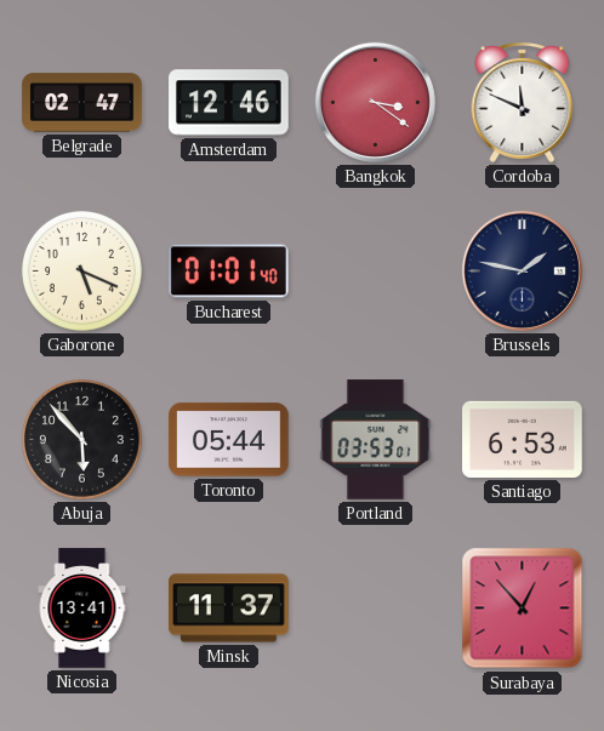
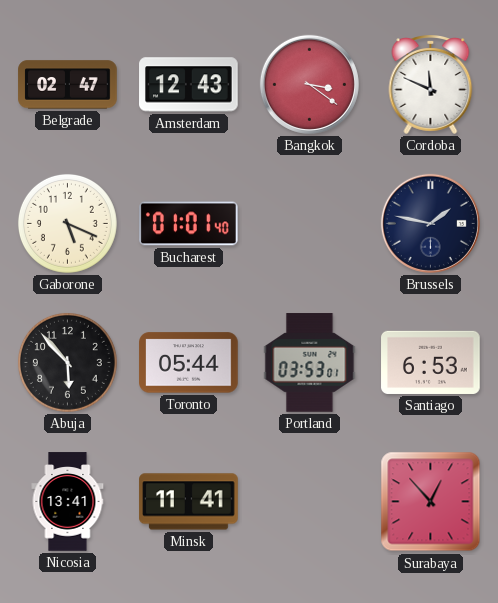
Amsterdam: 12:46 -> 12:43 (189, 85)
Minsk: 11:37 -> 11:41 (189, 502)
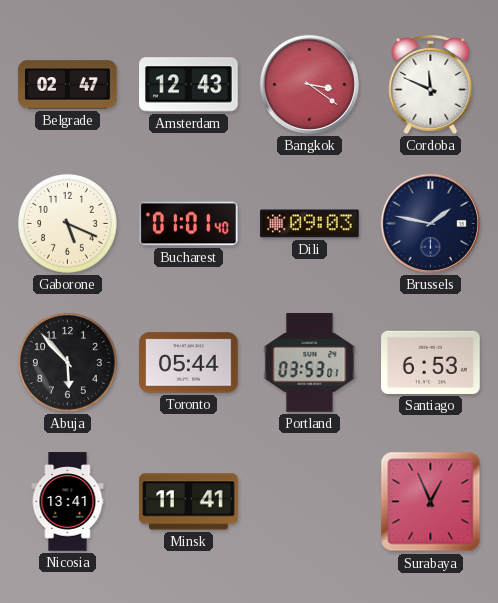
Dili: none -> 09:03 (310, 224)
Surabaya: 12:53 -> 12:56 (431, 502)
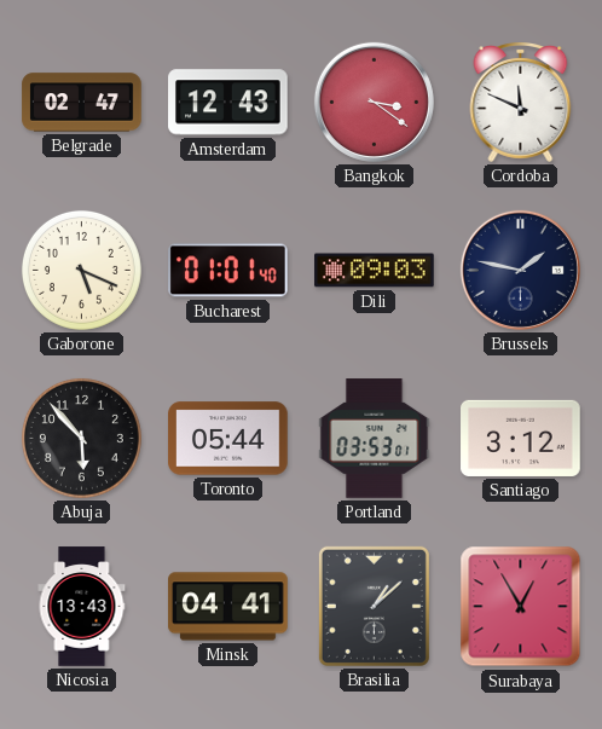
Santiago: 6:53 -> 3:12 (521, 438)
Nicosia: 13:41 -> 13:43 (82, 607)
Minsk: 11:41 -> 04:41 (228, 607)
Brasilia: none -> 1:08 (374, 606)
Surabaya: 12:56 -> 12:55 (521, 607)
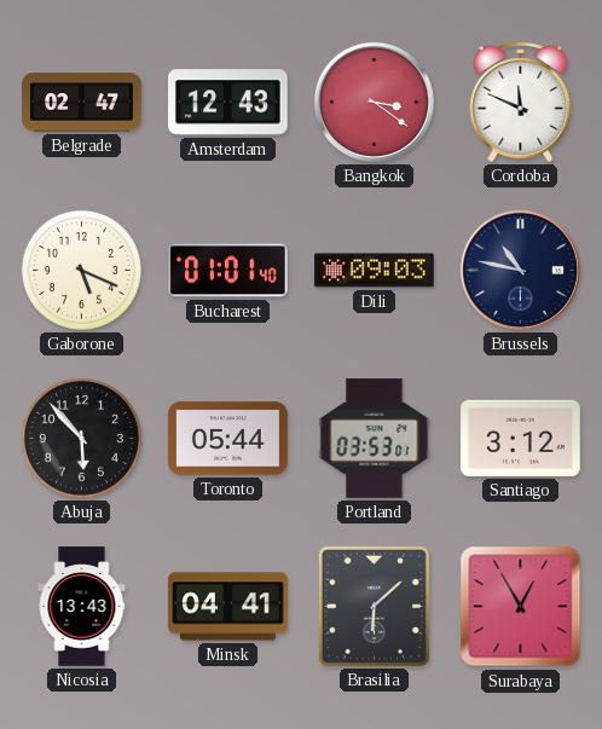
Brussels: 1:47 -> 10:47 (520, 270)
Brasilia: 1:08 -> 6:08 (374, 606)
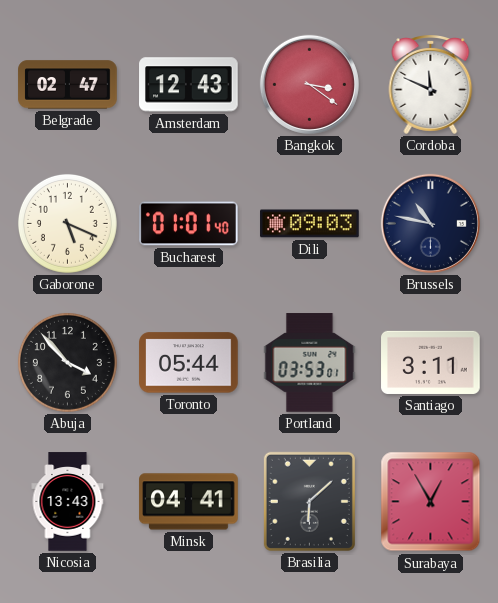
Abuja: 5:53 -> 3:53 (67, 362)
Santiago: 3:12 -> 3:11 (431, 362)
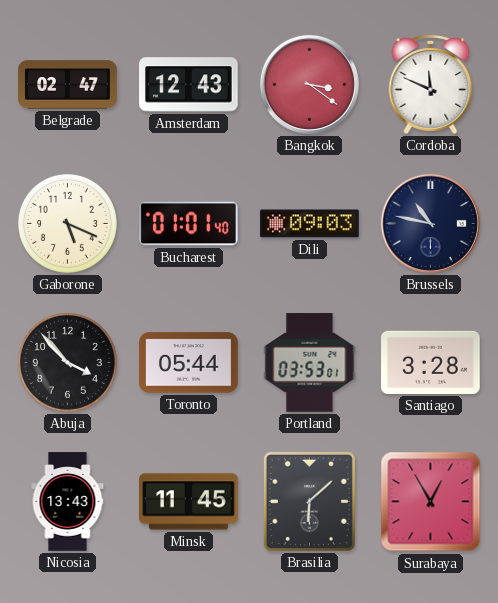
Santiago: 3:11 -> 3:28 (431, 362)
Minsk: 04:41 -> 11:45 (189, 502)
